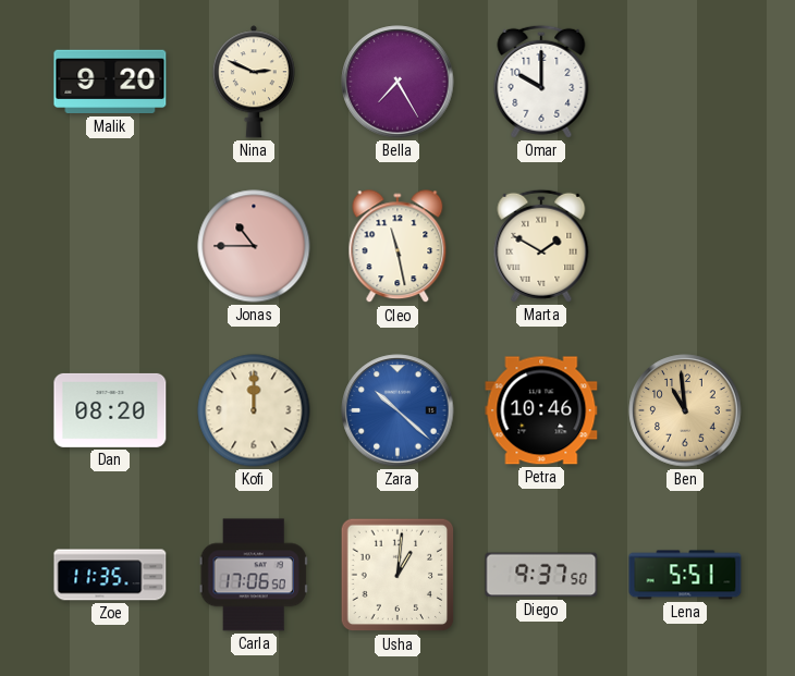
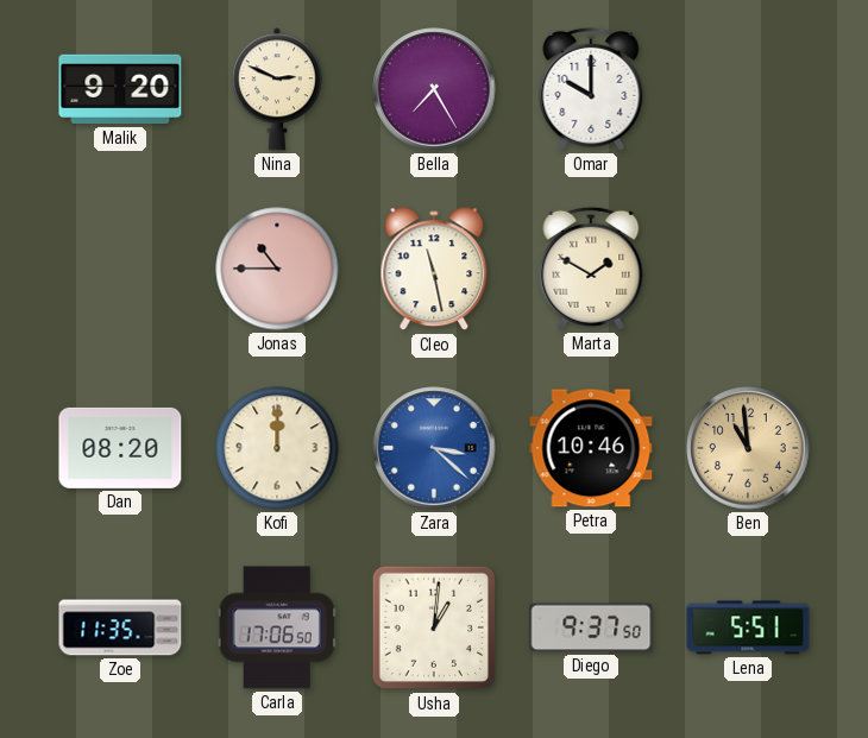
Zara: 10:22 -> 3:22 (434, 448)
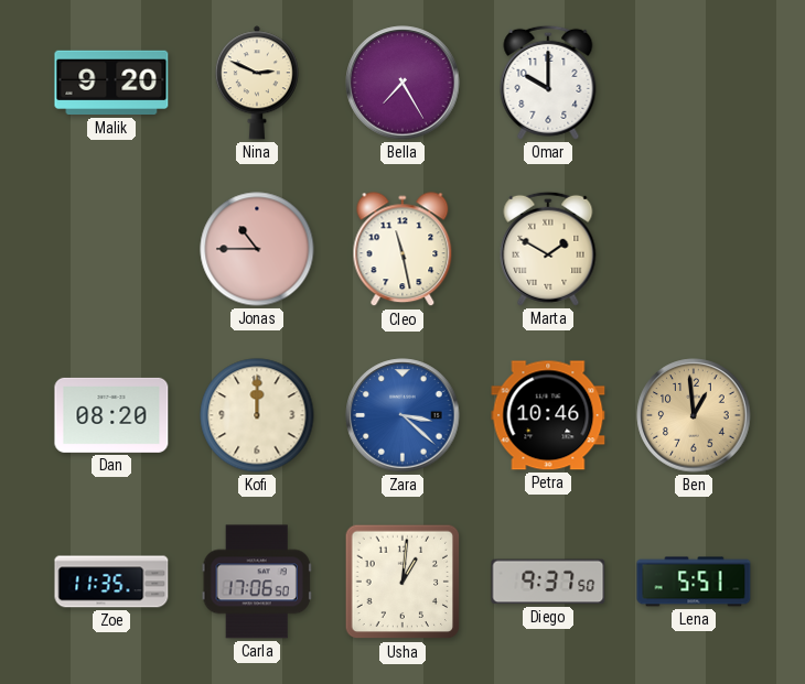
Ben: 10:59 -> 12:59 (694, 415)
